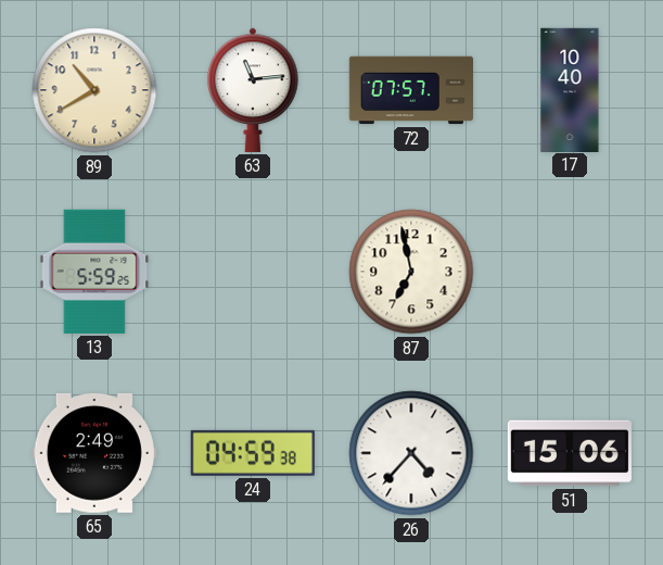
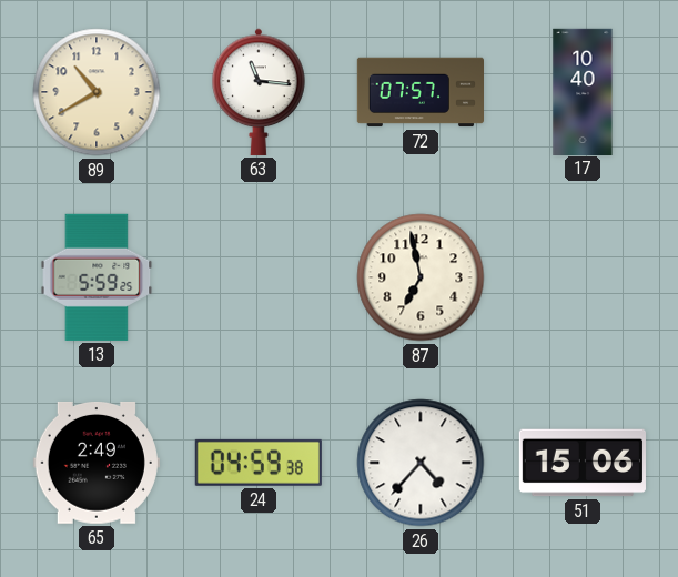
63: 11:14 -> 11:16 (259, 92)
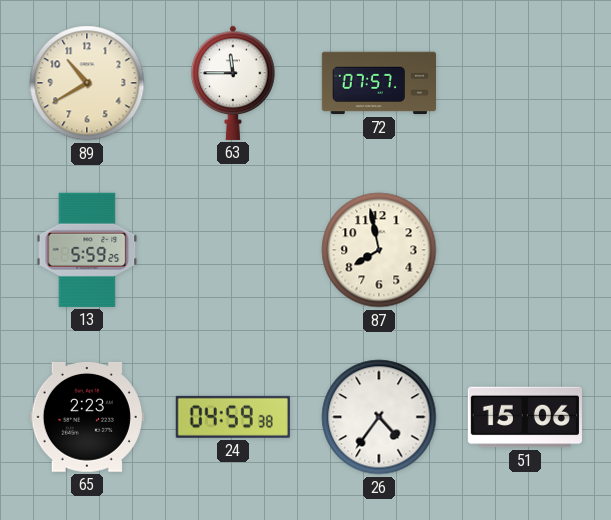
63: 11:16 -> 11:45 (233, 83)
17: 10:40 -> none (583, 91)
87: 6:58 -> 7:58 (379, 250)
65: 2:49 -> 2:23 (87, 417)
26: 4:37 -> 4:36 (379, 417)
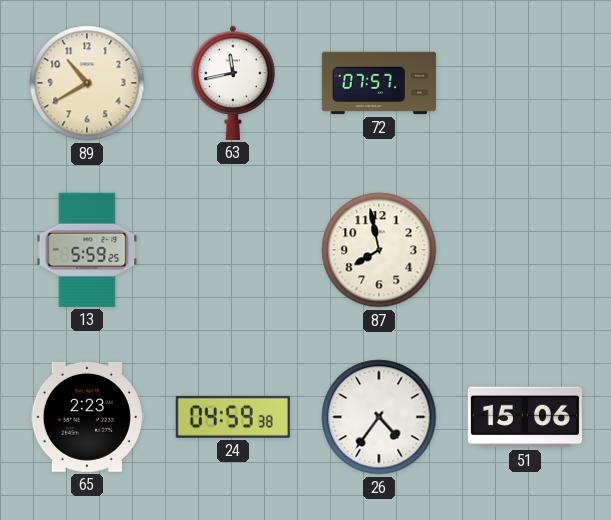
63: 11:45 -> 11:43 (233, 83)
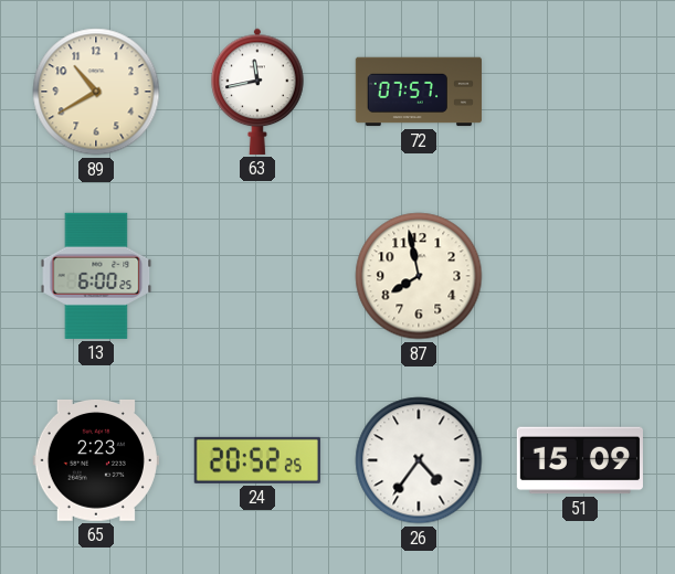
13: 5:59 -> 6:00 (96, 276)
24: 04:59 -> 20:52 (257, 460)
51: 15:06 -> 15:09 (580, 460)
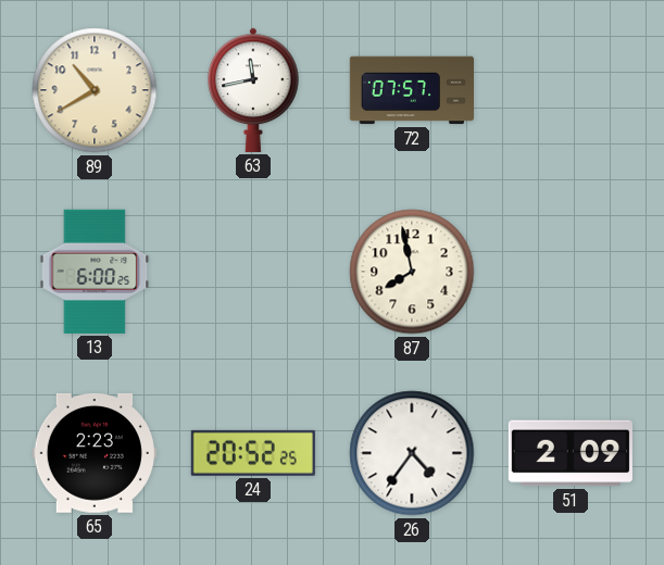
51: 15:09 -> 2:09 (571, 453)
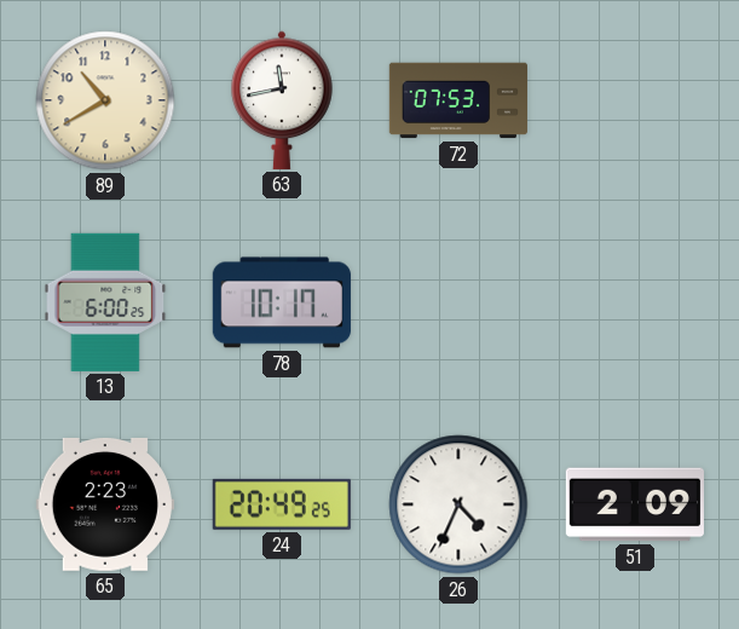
72: 07:57 -> 07:53 (457, 100)
78: none -> 10:17 (282, 302)
87: 7:58 -> none (412, 272)
24: 20:52 -> 20:49 (282, 504)
26: 4:36 -> 4:34 (458, 504)
